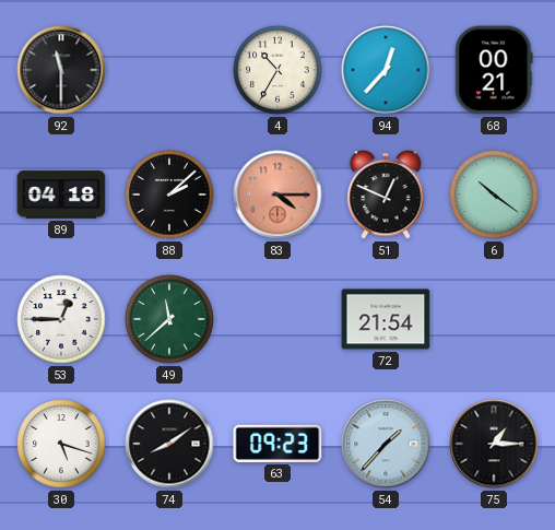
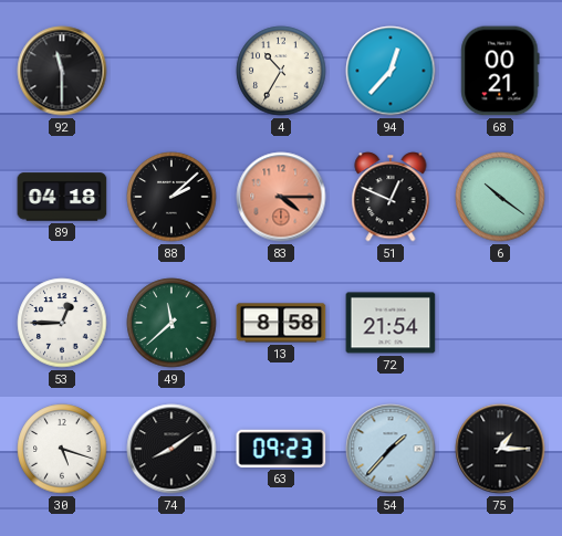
13: none -> 8:58 (281, 323)
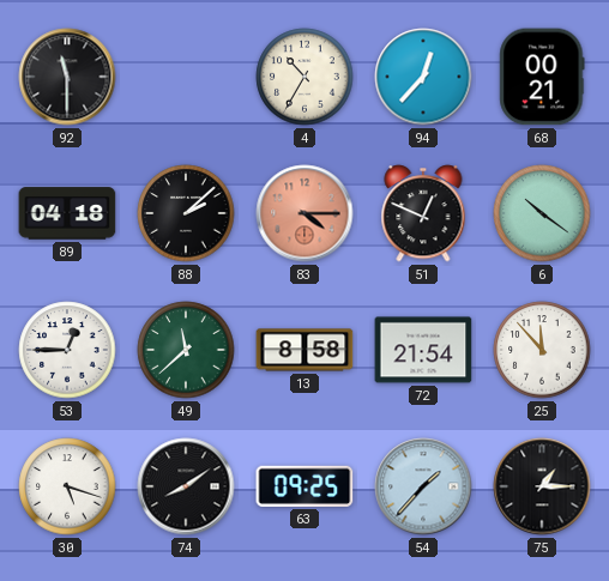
25: none -> 11:53 (542, 350)
63: 09:23 -> 09:25 (304, 486)
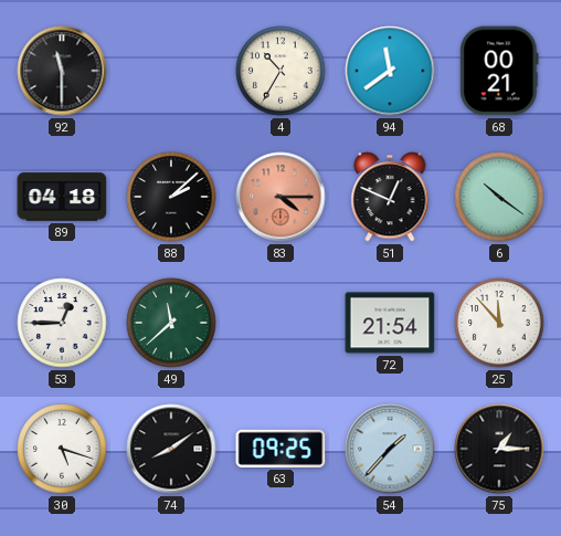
94: 12:37 -> 11:39 (390, 71)
13: 8:58 -> none (304, 350)
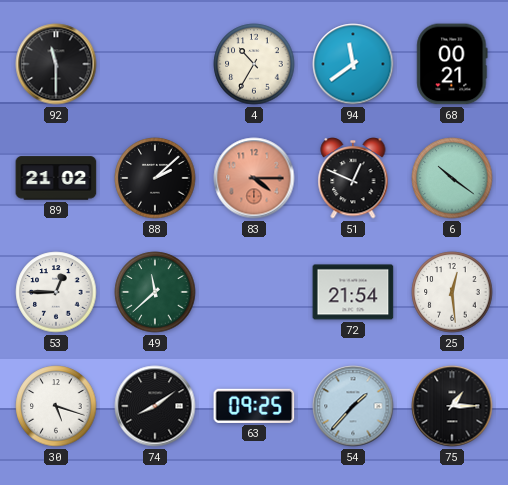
89: 04:18 -> 21:02 (56, 178)
25: 11:53 -> 12:29 (452, 292)
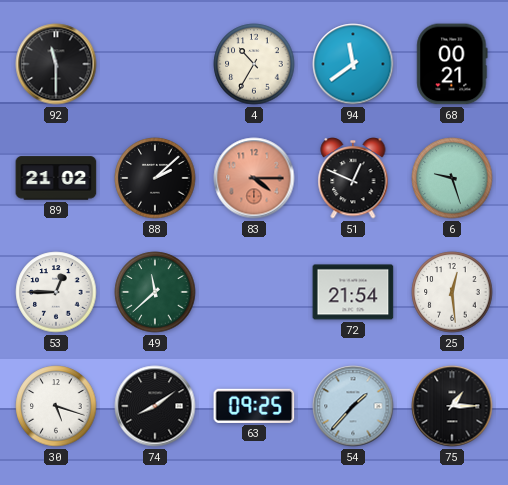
6: 10:21 -> 9:27 (452, 178)
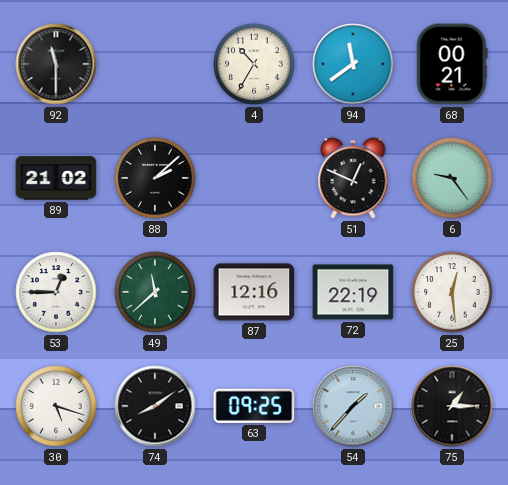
83: 4:15 -> none (254, 178)
6: 9:27 -> 9:24 (452, 178)
87: none -> 12:16 (254, 292)
72: 21:54 -> 22:19 (353, 292)
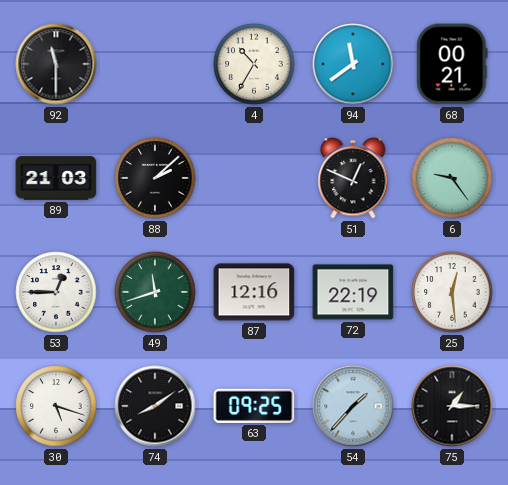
89: 21:02 -> 21:03 (56, 178)
49: 11:38 -> 11:42 (155, 292)
